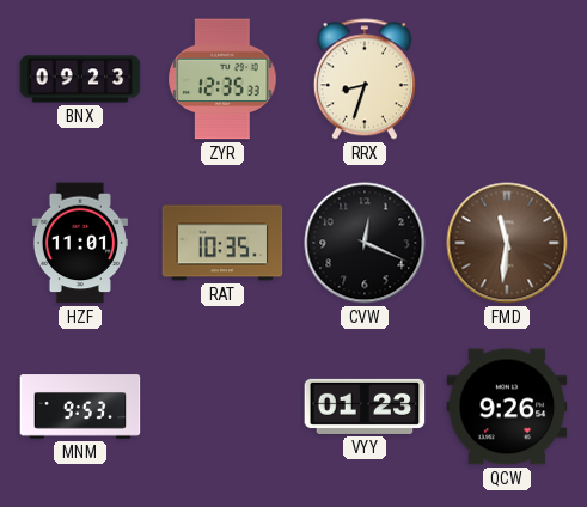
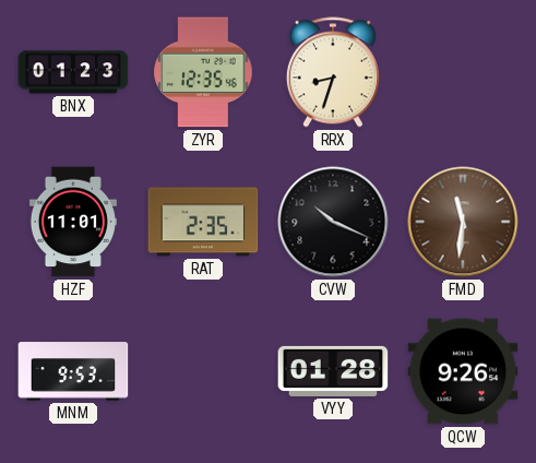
BNX: 09:23 -> 01:23 (73, 72)
ZYR: 12:35:33 -> 12:35:46 (203, 72)
RAT: 10:35 -> 2:35 (203, 222)
CVW: 12:19 -> 10:19 (333, 222)
VYY: 01:23 -> 01:28 (333, 371)
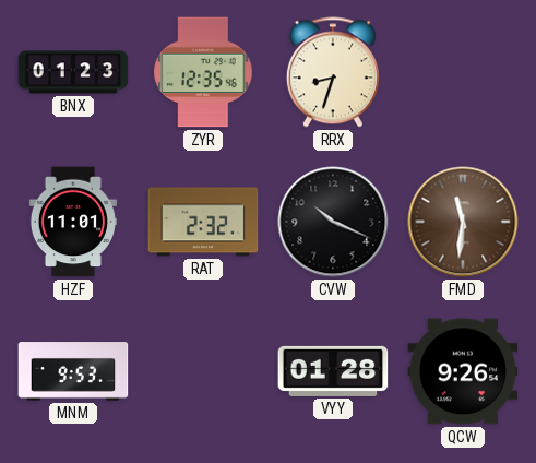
RAT: 2:35 -> 2:32 (203, 222)
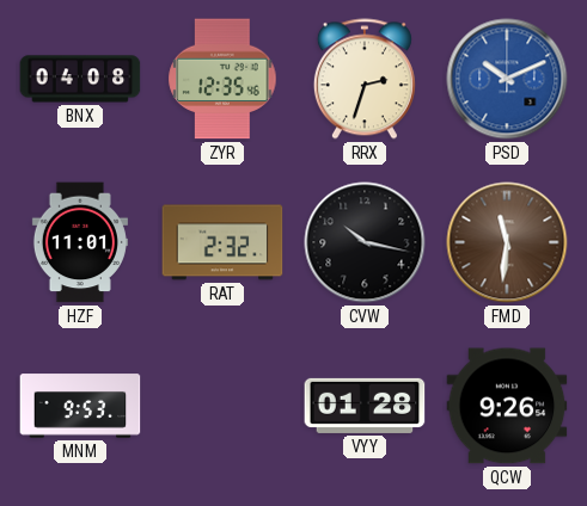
BNX: 01:23 -> 04:08 (80, 79)
RRX: 8:33 -> 2:33 (365, 79)
PSD: none -> 10:11 (507, 79)
CVW: 10:19 -> 10:17 (365, 242)
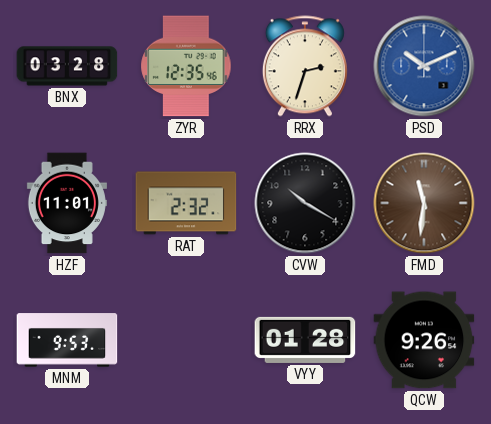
BNX: 04:08 -> 03:28 (67, 66)
CVW: 10:17 -> 10:20 (305, 203)
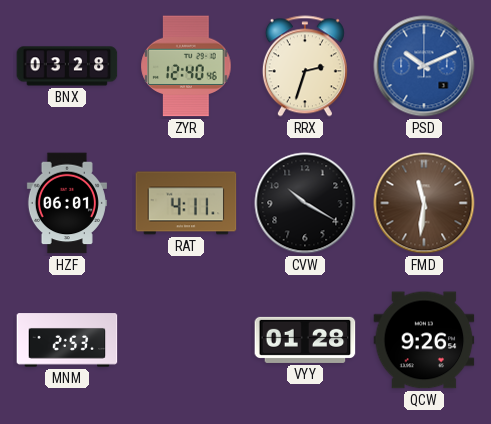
ZYR: 12:35 -> 12:40 (186, 66)
HZF: 11:01 -> 06:01 (67, 203)
RAT: 2:32 -> 4:11 (186, 203)
MNM: 9:53 -> 2:53 (67, 340)
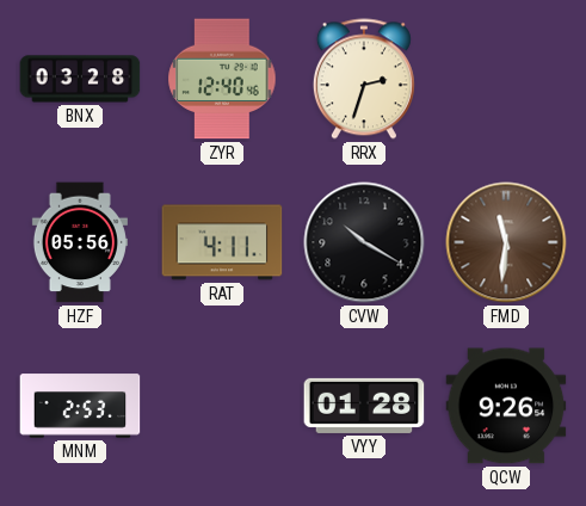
PSD: 10:11 -> none (424, 66)
HZF: 06:01 -> 05:56 (80, 242)
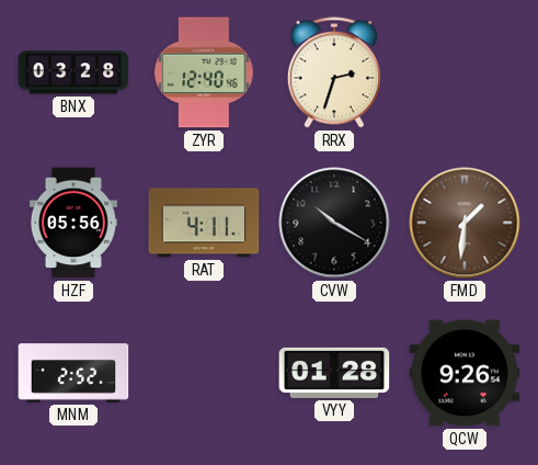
FMD: 11:31 -> 1:31 (465, 223)
MNM: 2:53 -> 2:52 (73, 373)
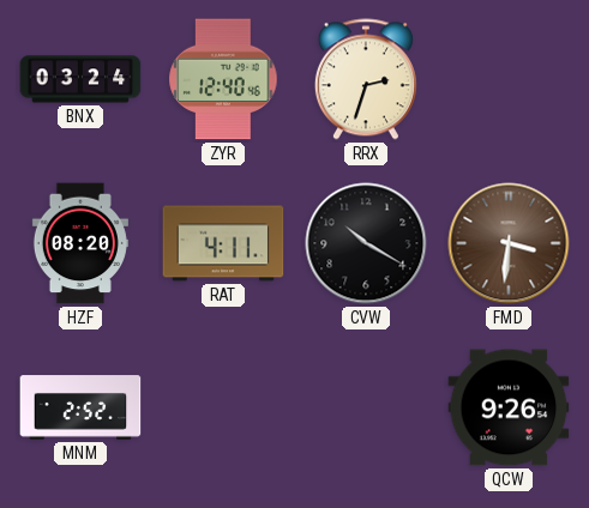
BNX: 03:28 -> 03:24 (80, 79)
HZF: 05:56 -> 08:20 (80, 243)
FMD: 1:31 -> 3:31 (509, 243)
VYY: 01:28 -> none (334, 373)
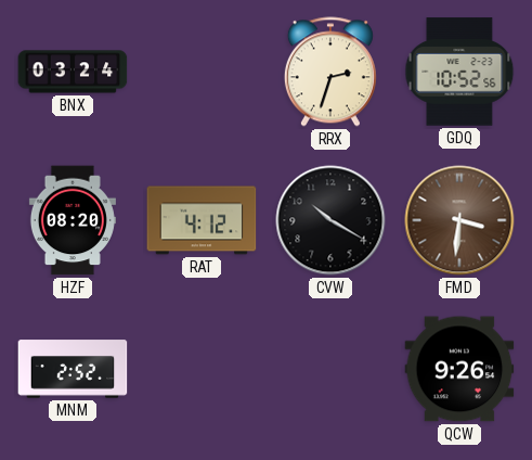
ZYR: 12:40 -> none (223, 79)
GDQ: none -> 10:52 (459, 72)
RAT: 4:11 -> 4:12 (202, 220)
